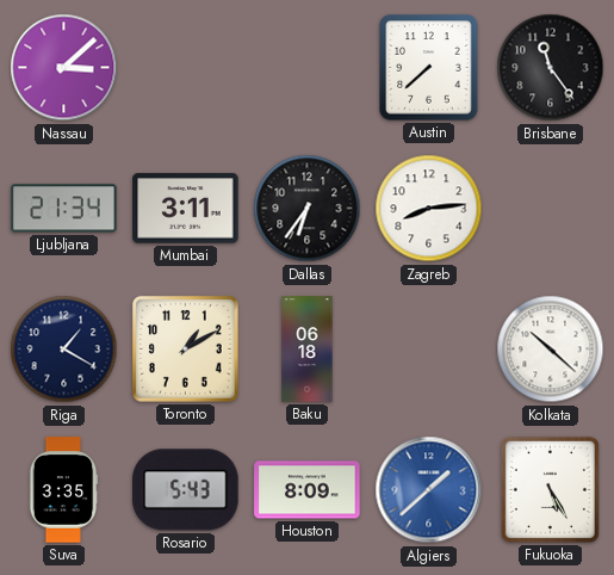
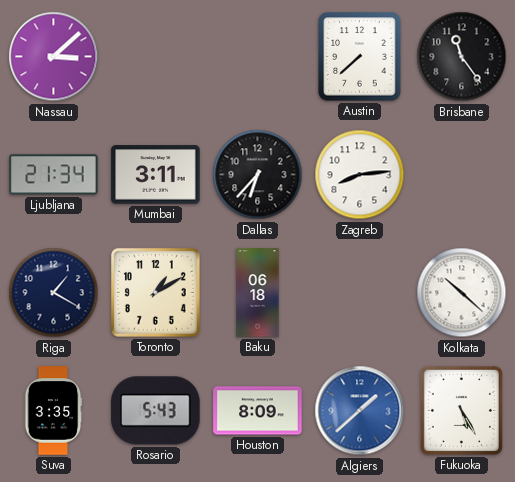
Dallas: 6:36 -> 6:37 (258, 175)
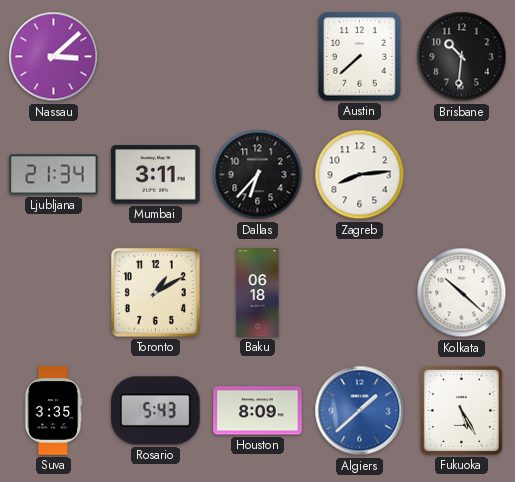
Brisbane: 11:24 -> 10:31 (462, 57)
Riga: 1:20 -> none (54, 293)
